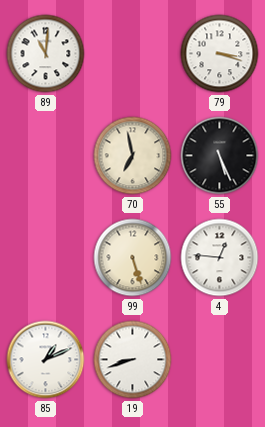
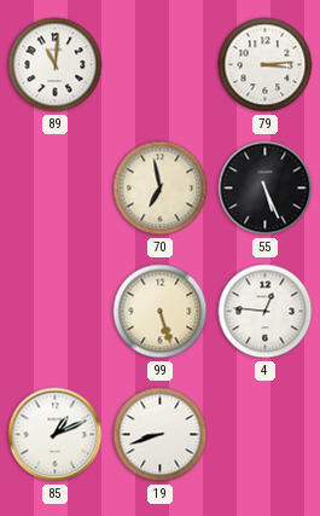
79: 3:18 -> 3:14 (266, 65)
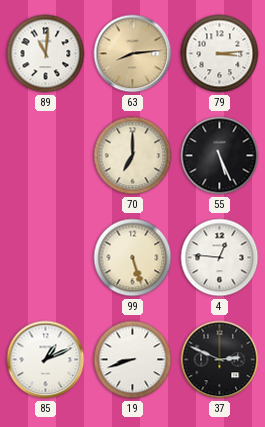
63: none -> 8:14 (133, 54)
70: 6:58 -> 7:00 (133, 156)
37: none -> 2:49 (220, 360)
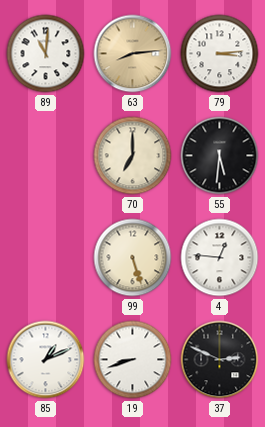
55: 5:26 -> 5:31 (220, 156)
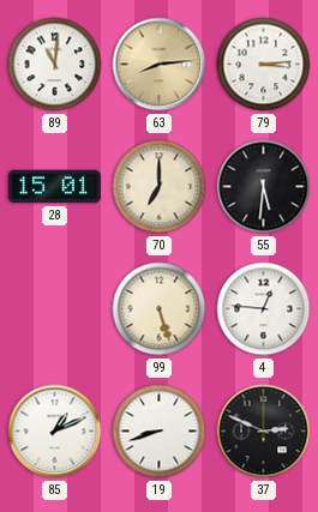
28: none -> 15:01 (54, 187)
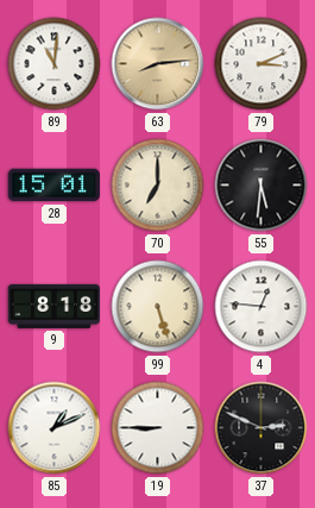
79: 3:14 -> 3:11 (262, 64)
9: none -> 8:18 (53, 306)
19: 8:42 -> 8:45 (158, 428)
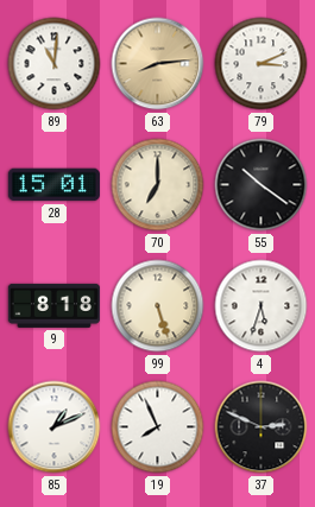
55: 5:31 -> 10:21 (262, 185)
4: 12:46 -> 5:33 (262, 306)
19: 8:45 -> 7:56 (158, 427)
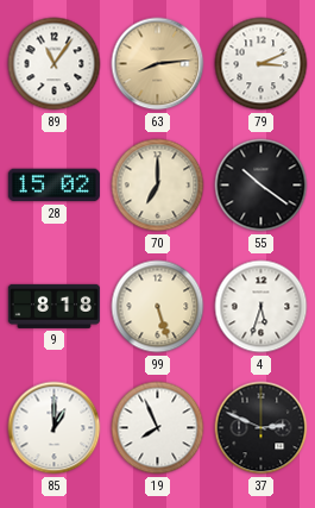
89: 11:01 -> 11:06 (55, 64)
28: 15:01 -> 15:02 (53, 186)
85: 1:11 -> 1:00 (55, 428)
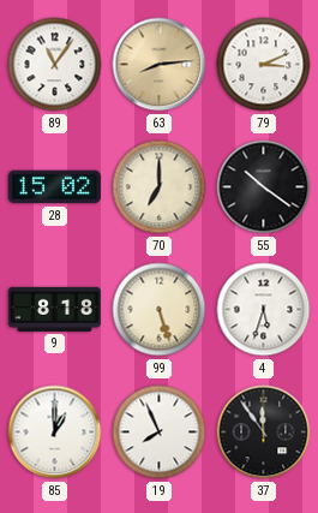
37: 2:49 -> 11:54 (264, 433)
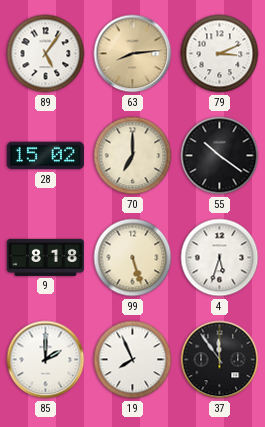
89: 11:06 -> 5:06 (46, 54)
85: 1:00 -> 2:00 (46, 360)
